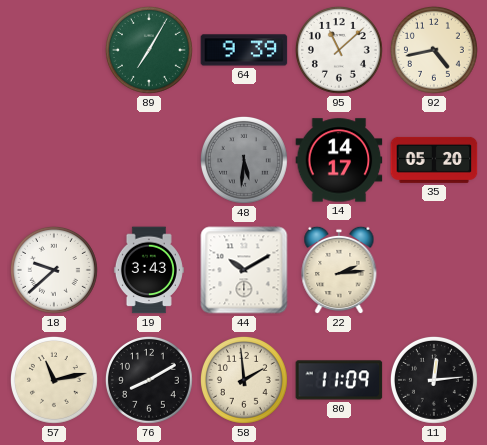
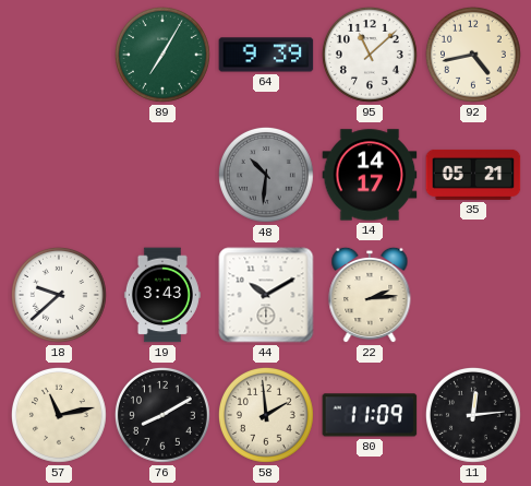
48: 5:31 -> 10:31 (266, 175)
35: 05:20 -> 05:21 (473, 175)
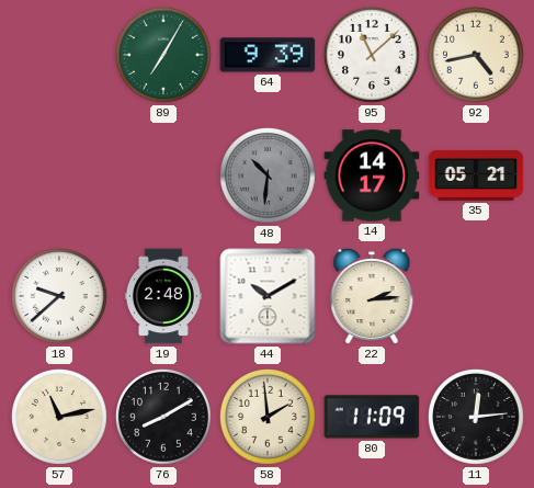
19: 3:43 -> 2:48 (163, 296)
